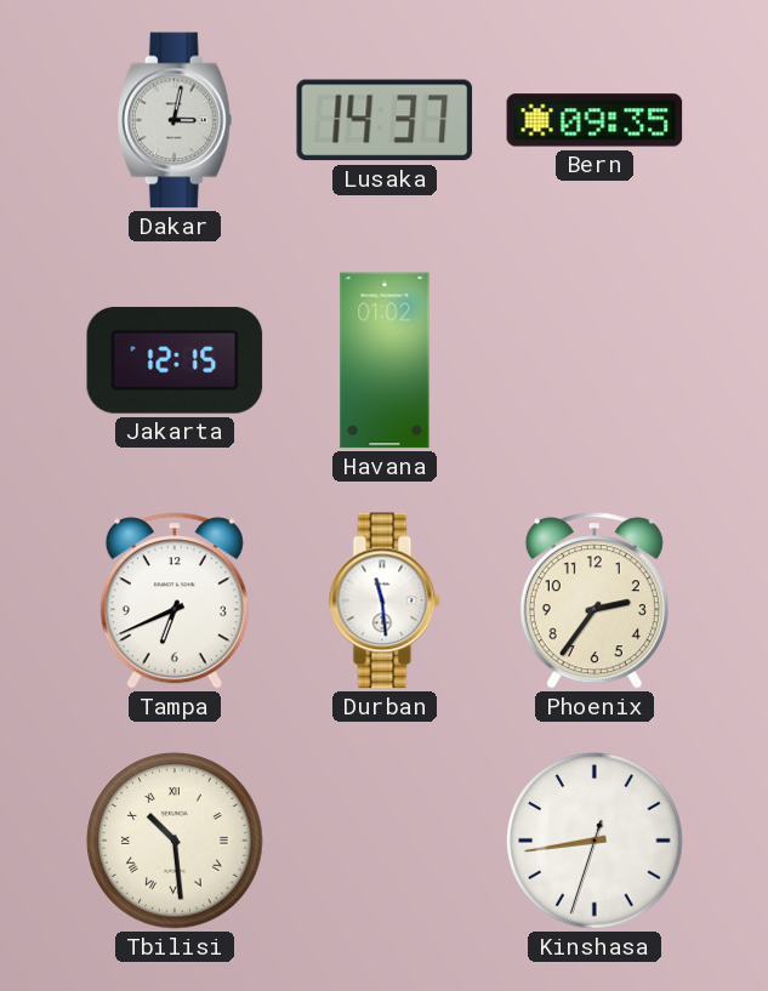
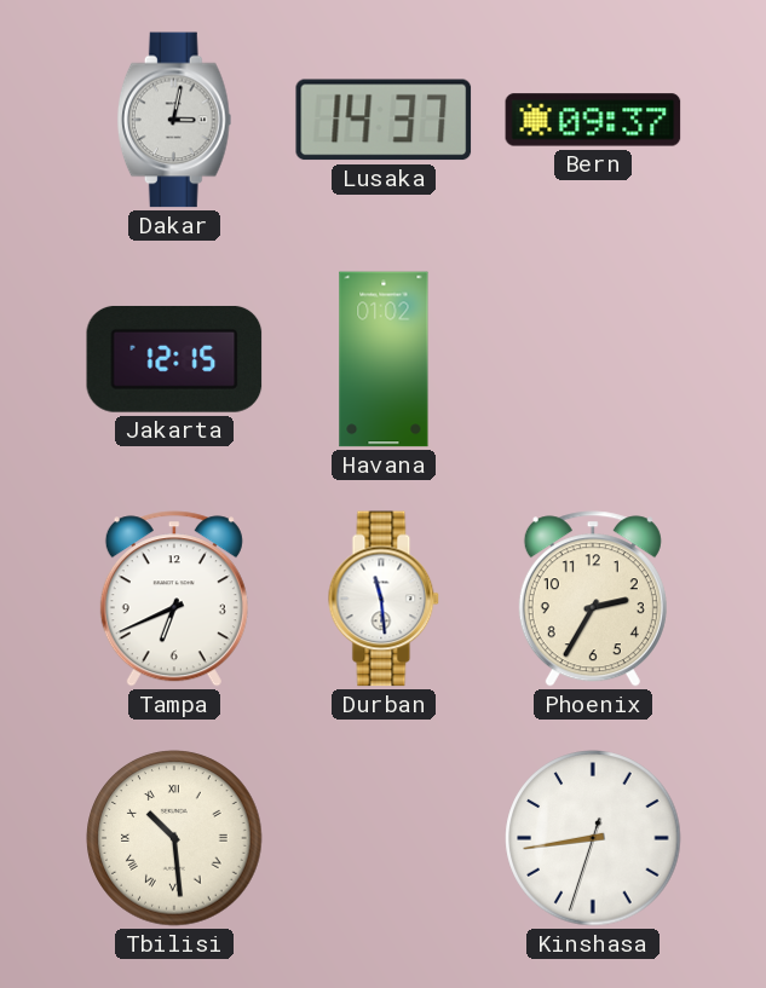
Bern: 09:35 -> 09:37 (593, 120)
Phoenix: 2:36 -> 2:35 (593, 599)
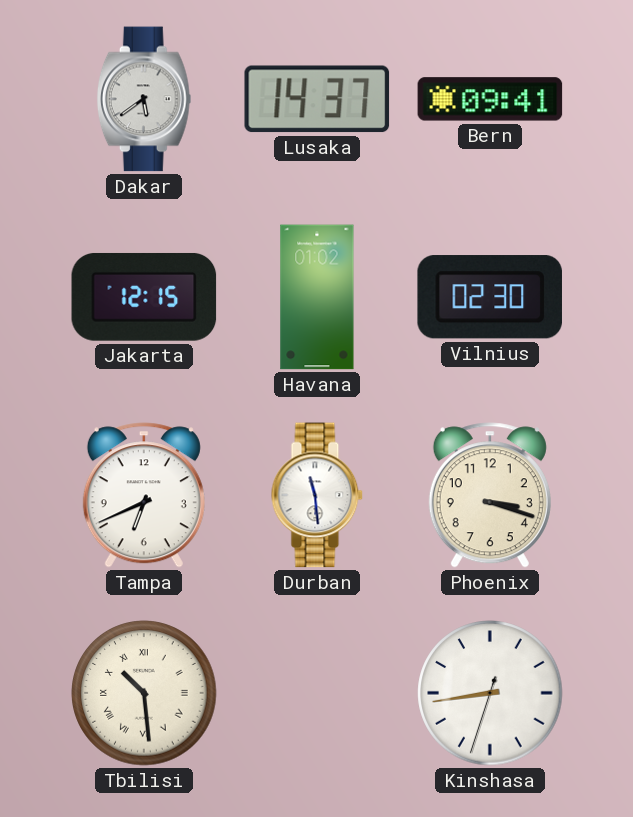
Dakar: 3:02 -> 5:39 (144, 99)
Bern: 09:37 -> 09:41 (490, 99)
Vilnius: none -> 02:30 (490, 298)
Phoenix: 2:35 -> 3:18 (490, 495)
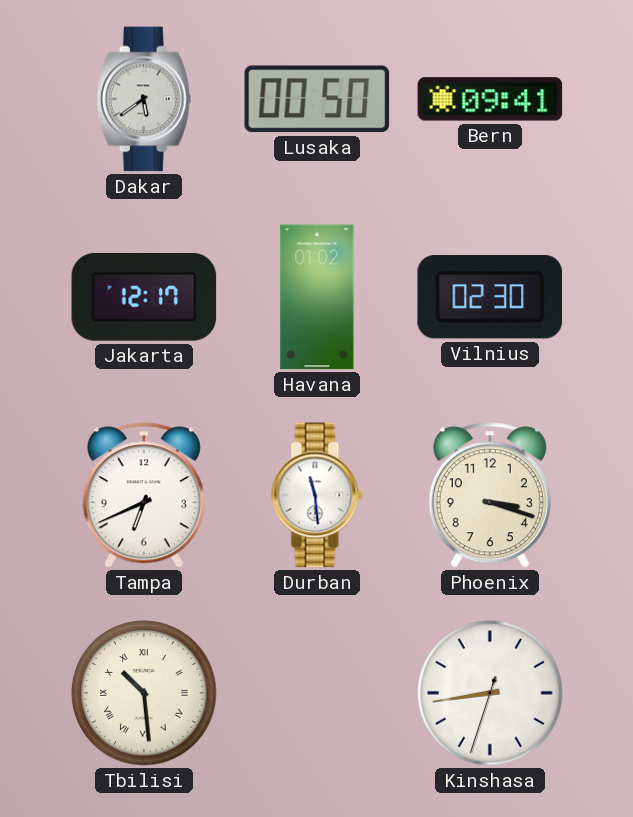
Lusaka: 14:37 -> 00:50 (317, 99)
Jakarta: 12:15 -> 12:17 (144, 297)
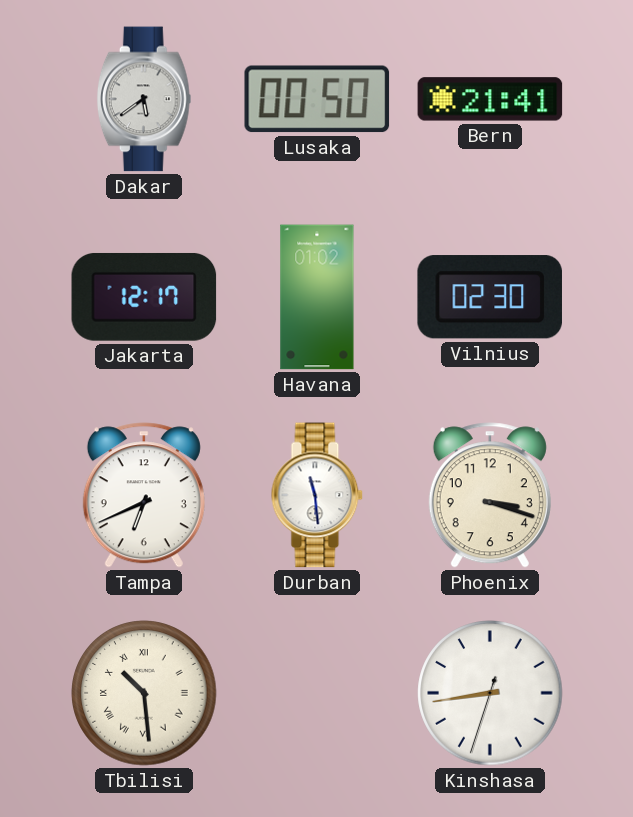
Bern: 09:41 -> 21:41 (490, 99)
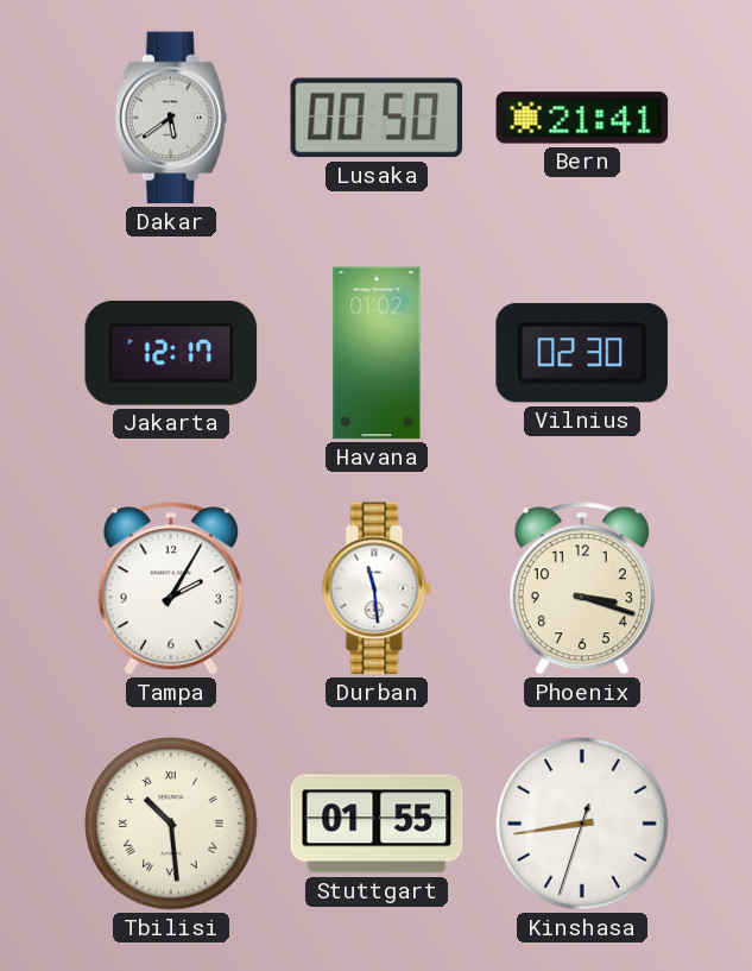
Tampa: 6:41 -> 2:05 (171, 588)
Stuttgart: none -> 01:55 (377, 824)
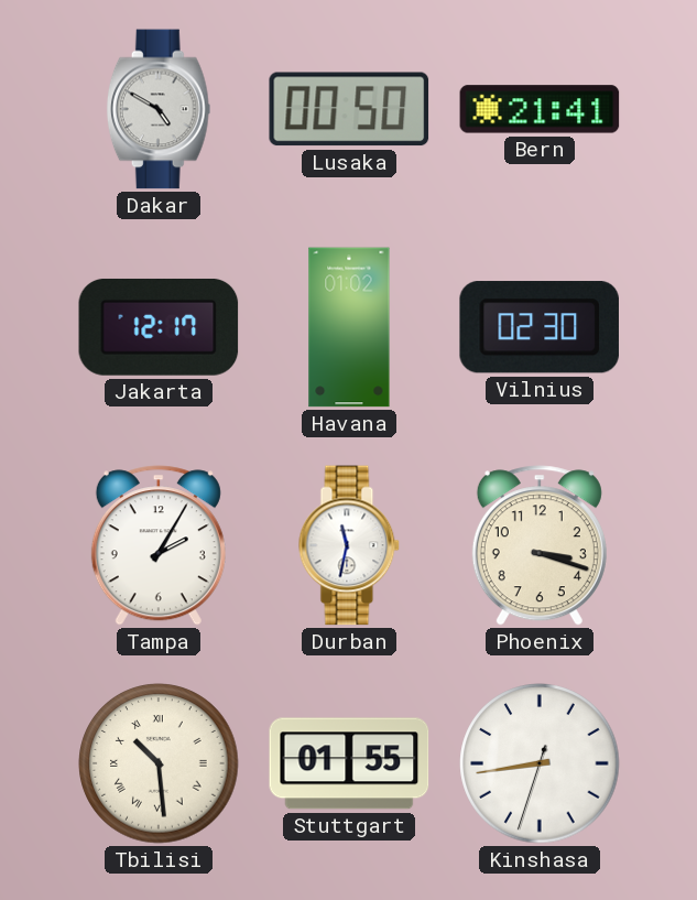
Dakar: 5:39 -> 4:50 (159, 109)
Durban: 11:29 -> 11:32 (349, 545)
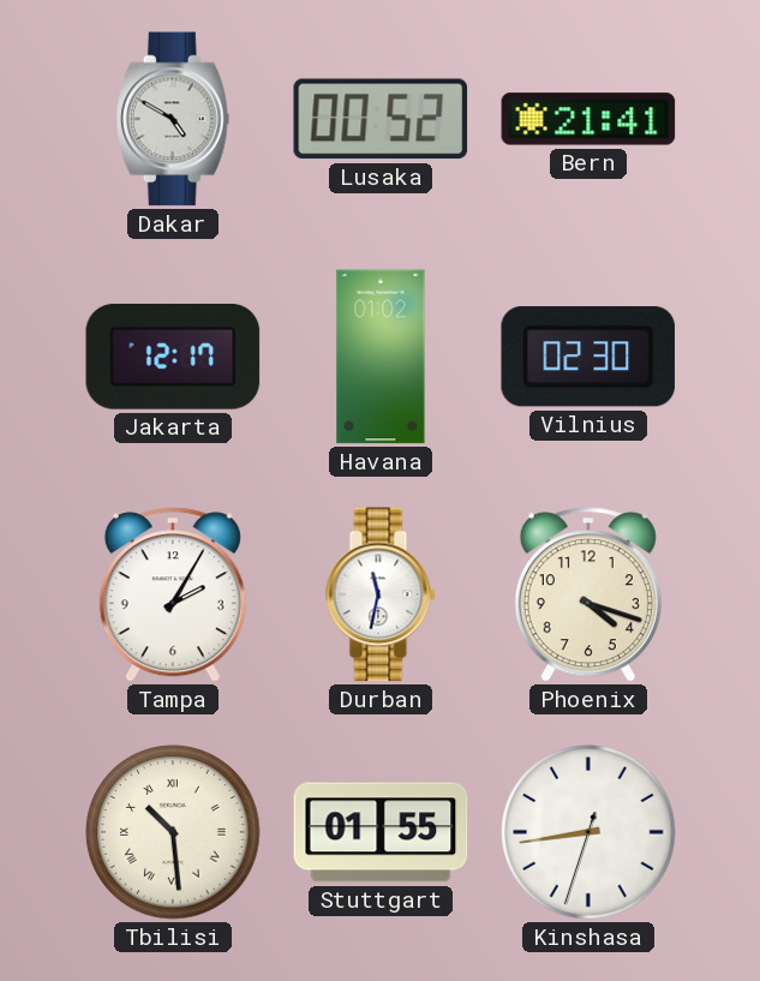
Lusaka: 00:50 -> 00:52 (381, 119)
Phoenix: 3:18 -> 4:18 (588, 594)
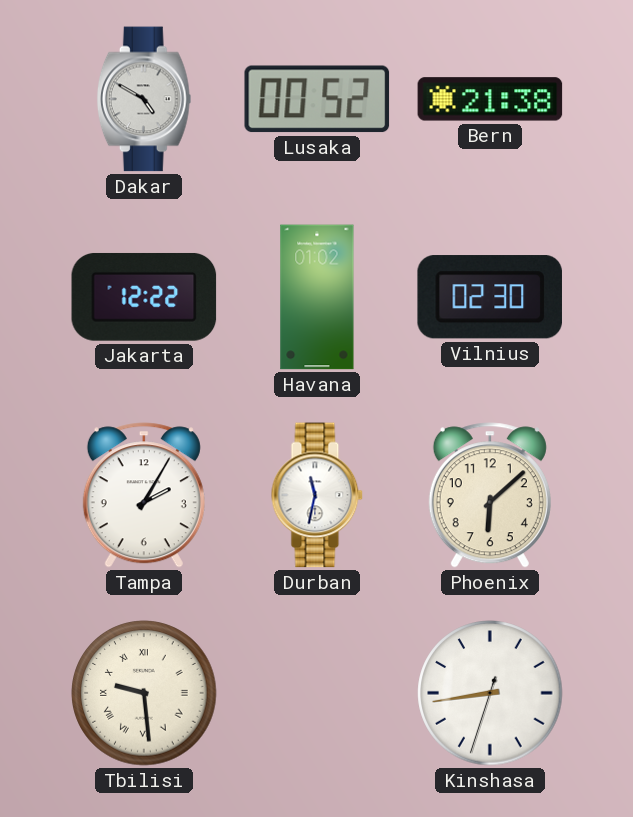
Bern: 21:41 -> 21:38 (490, 99)
Jakarta: 12:17 -> 12:22 (144, 297)
Phoenix: 4:18 -> 6:08 (490, 495)
Tbilisi: 10:29 -> 9:29 (144, 693)
Stuttgart: 01:55 -> none (381, 832)
